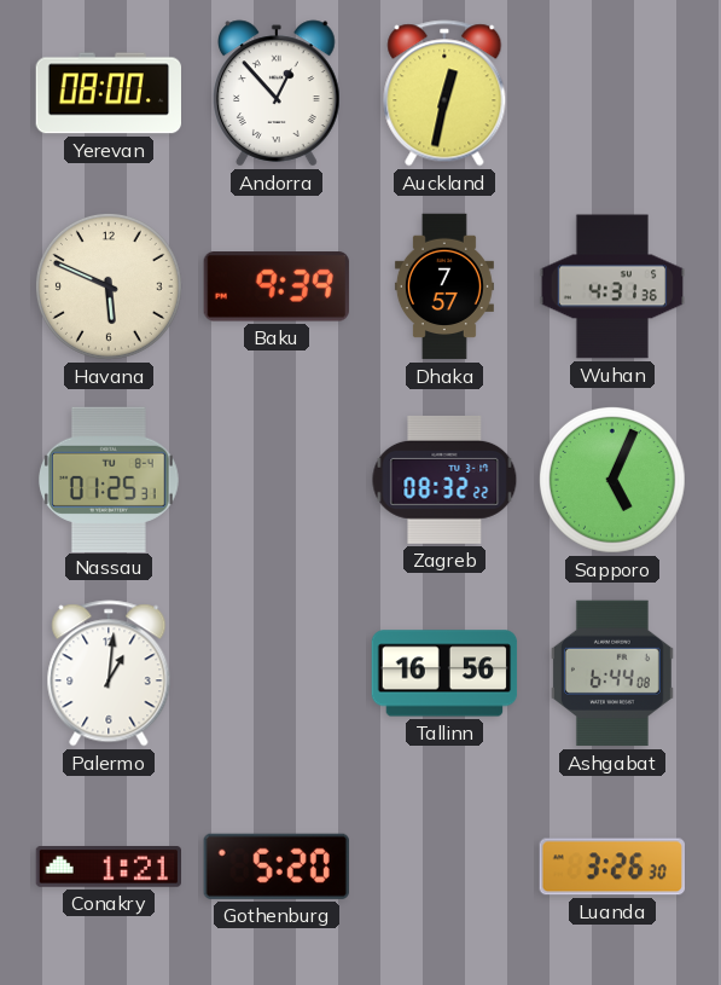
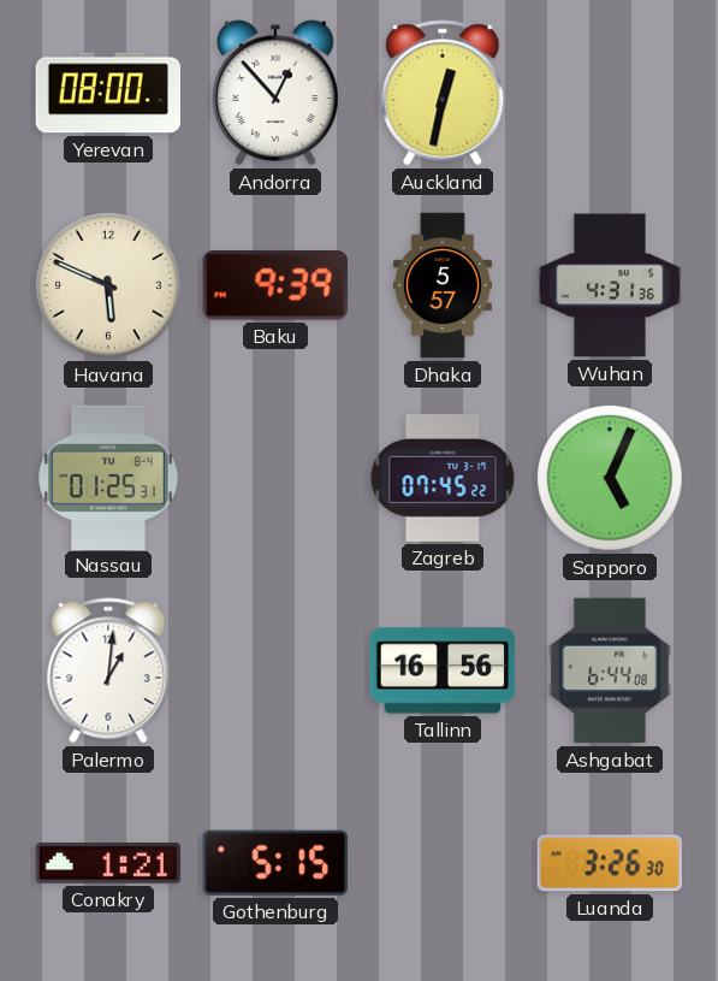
Dhaka: 7:57 -> 5:57 (443, 285)
Zagreb: 08:32 -> 07:45 (443, 478)
Gothenburg: 5:20 -> 5:15 (275, 863)
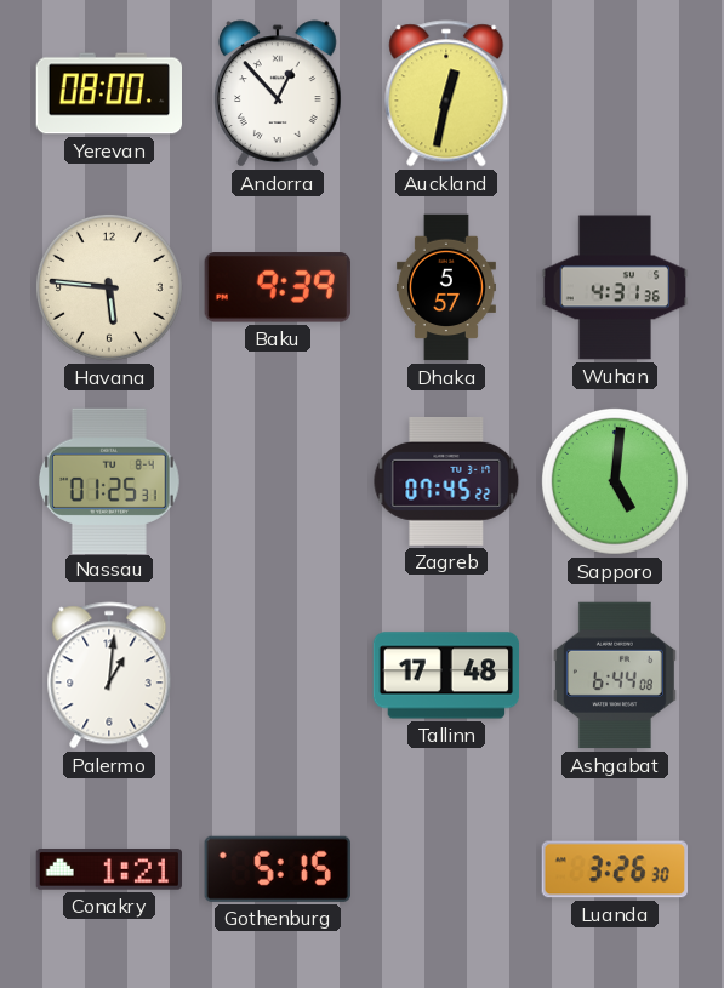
Havana: 5:49 -> 5:46 (109, 287)
Sapporo: 5:04 -> 5:01 (615, 481)
Tallinn: 16:56 -> 17:48 (446, 675)
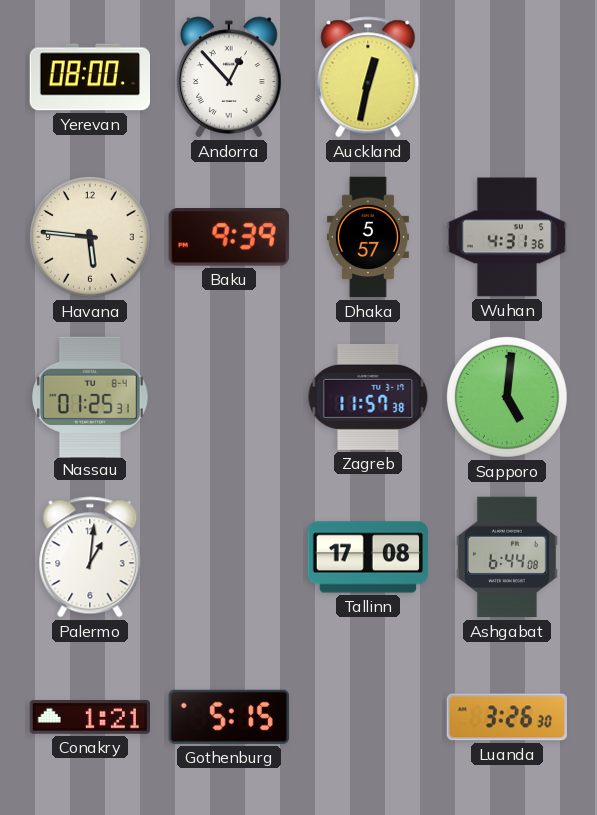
Zagreb: 07:45 -> 11:57 (368, 397)
Tallinn: 17:48 -> 17:08 (368, 557)
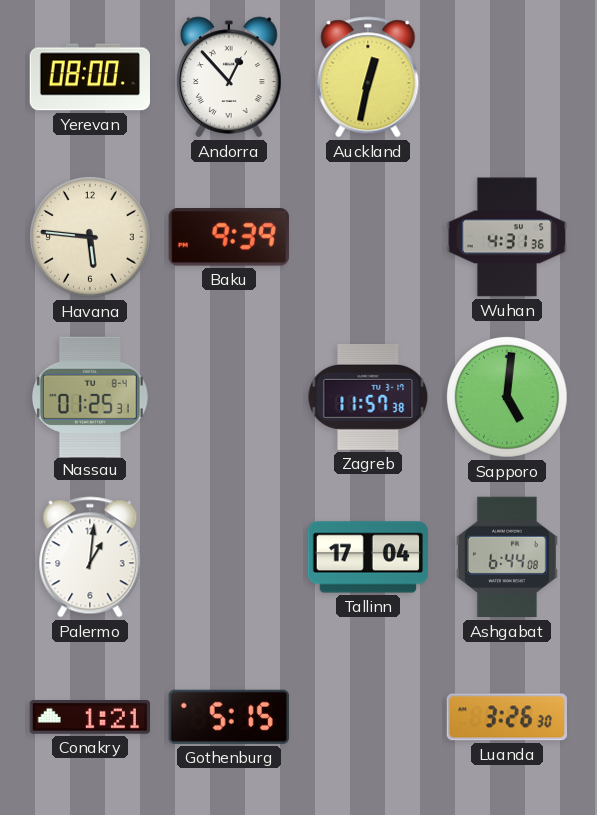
Dhaka: 5:57 -> none (368, 237)
Tallinn: 17:08 -> 17:04 (368, 557)
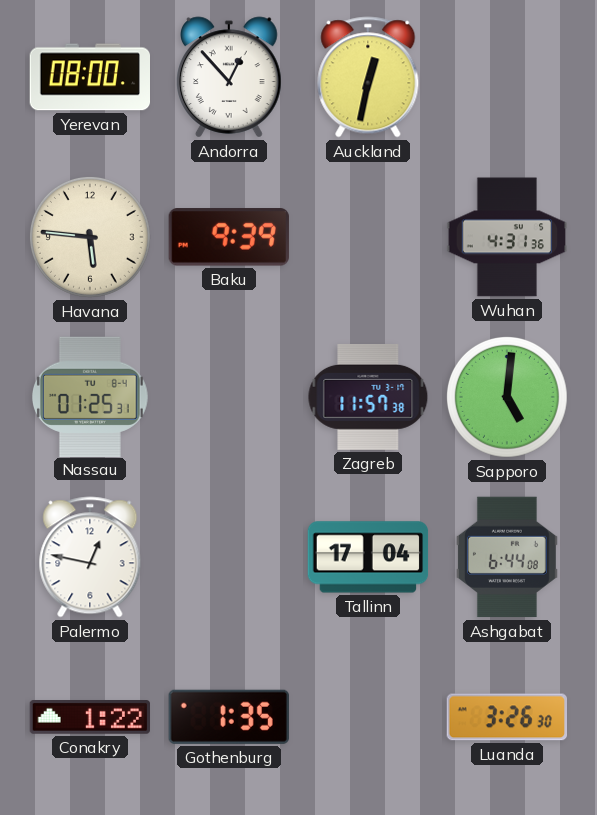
Palermo: 1:01 -> 12:47 (90, 557)
Conakry: 1:21 -> 1:22 (89, 718)
Gothenburg: 5:15 -> 1:35 (229, 717)
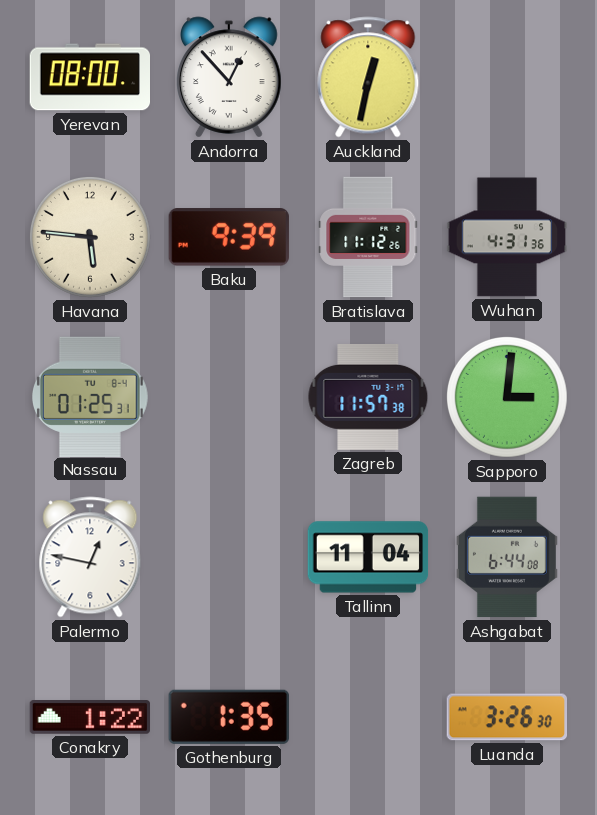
Bratislava: none -> 11:12 (368, 237)
Sapporo: 5:01 -> 3:01 (507, 397)
Tallinn: 17:04 -> 11:04 (368, 557)
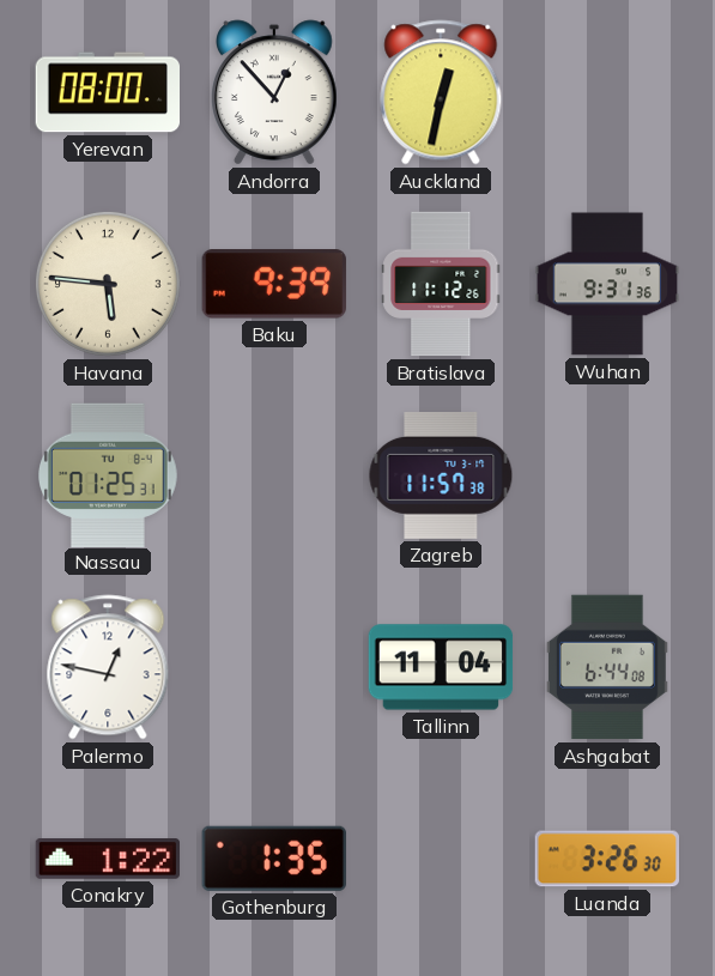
Wuhan: 4:31 -> 9:31 (607, 284)
Sapporo: 3:01 -> none (507, 397)
